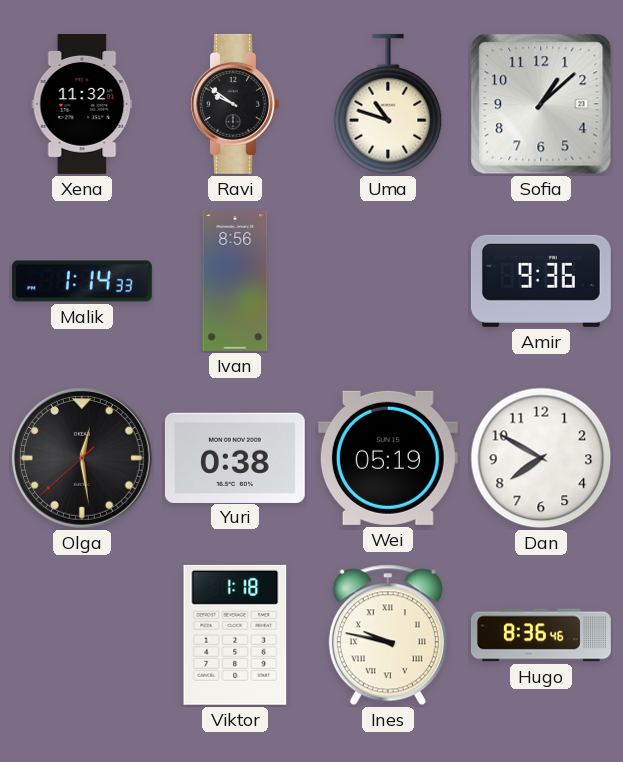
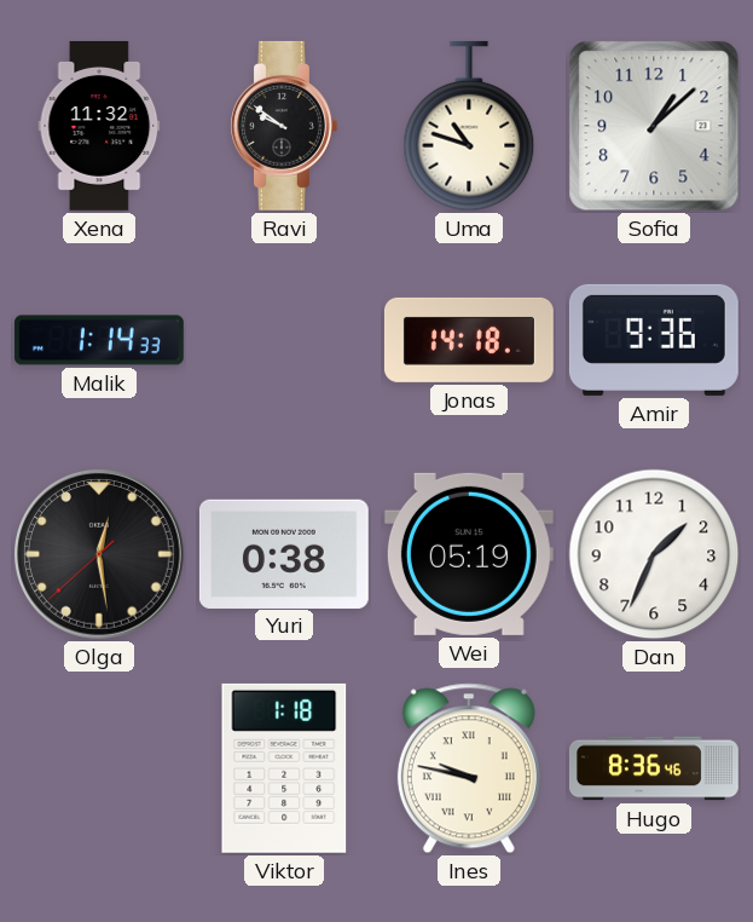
Ivan: 8:56 -> none (235, 281)
Jonas: none -> 14:18 (469, 340)
Dan: 7:50 -> 1:34 (654, 554)
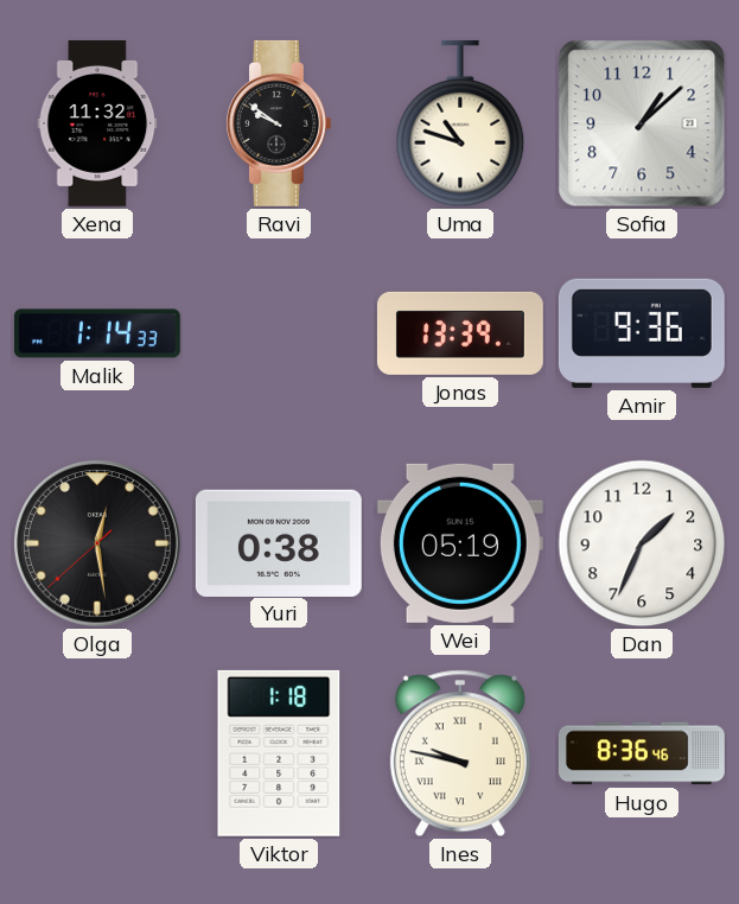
Jonas: 14:18 -> 13:39 (460, 333)
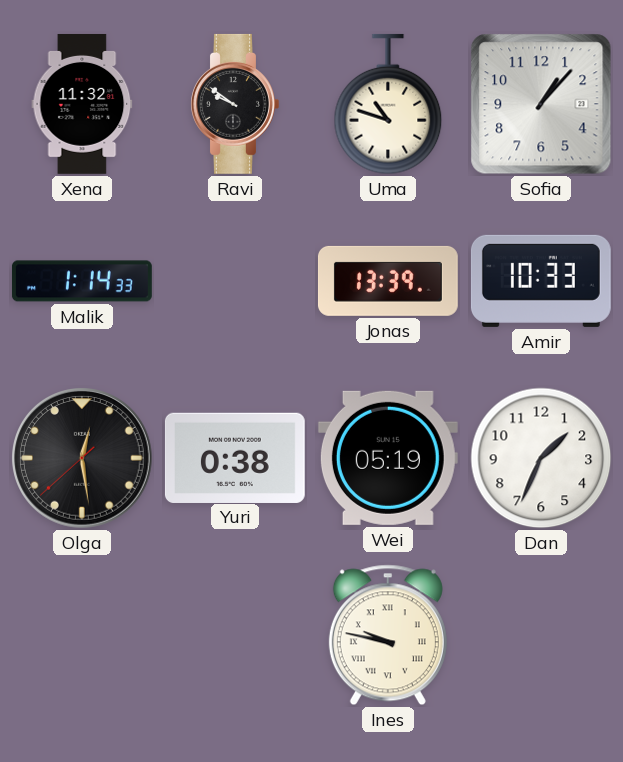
Sofia: 1:08 -> 1:07 (541, 104)
Amir: 9:36 -> 10:33 (541, 281)
Viktor: 1:18 -> none (279, 753)
Hugo: 8:36 -> none (642, 753)
